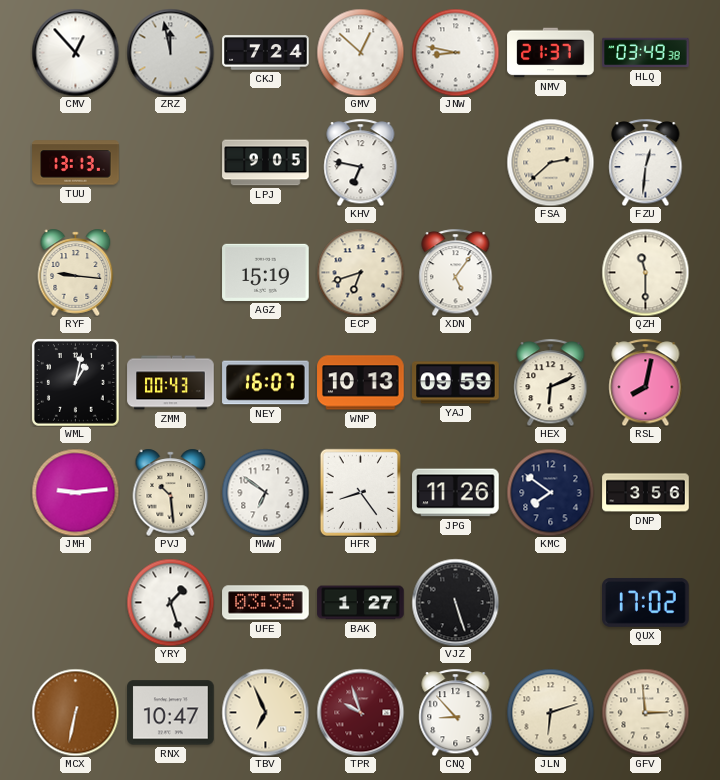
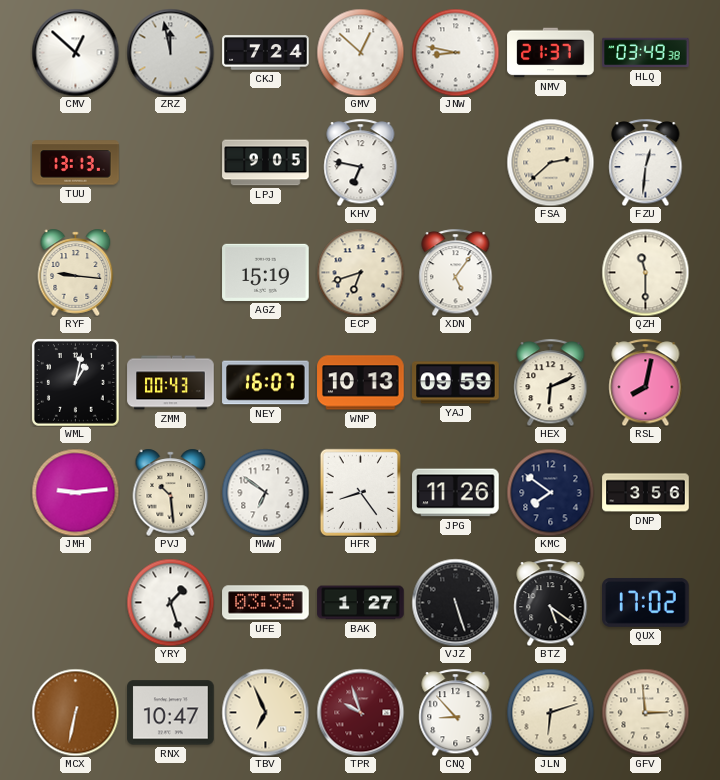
CMV: 12:53 -> 12:52 (75, 52)
BTZ: none -> 5:21 (551, 602)
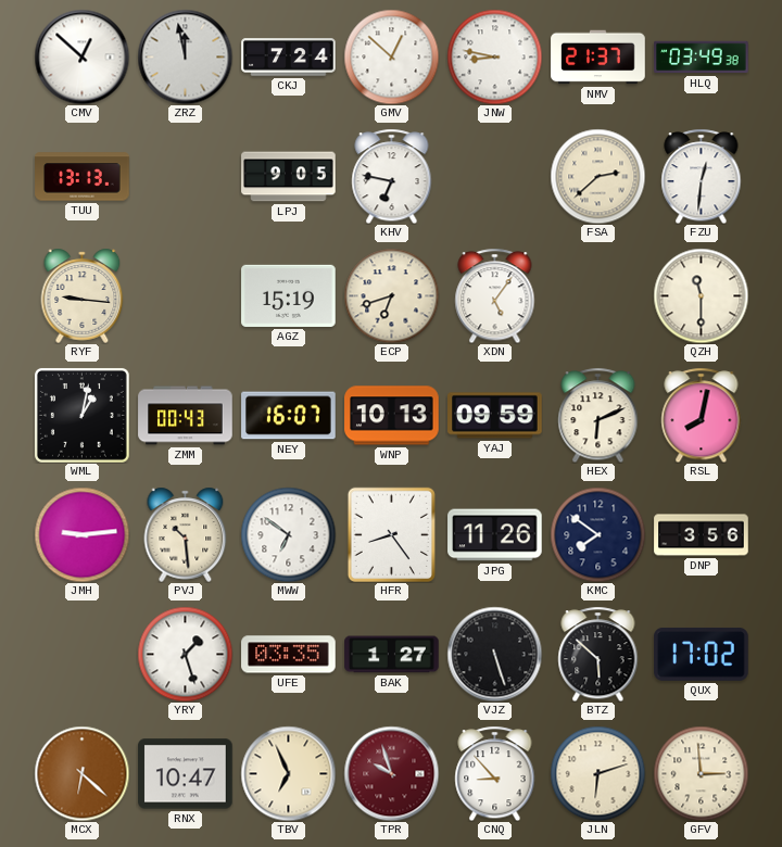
BTZ: 5:21 -> 5:52 (598, 654)
MCX: 6:32 -> 6:22 (81, 773)
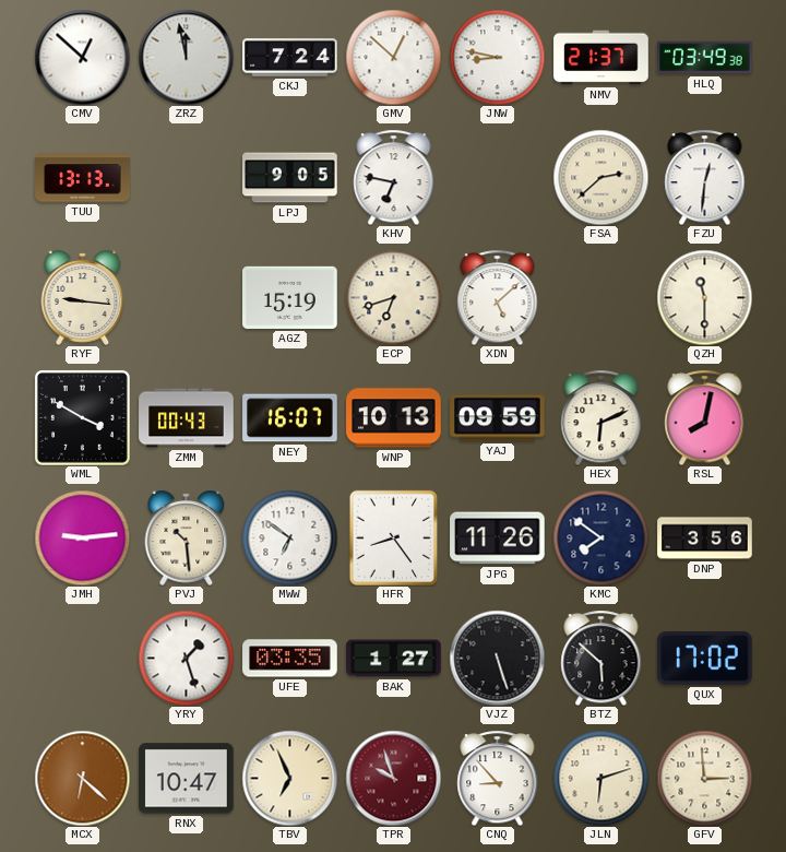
XDN: 5:06 -> 5:08 (498, 297)
WML: 1:02 -> 3:50 (82, 417)
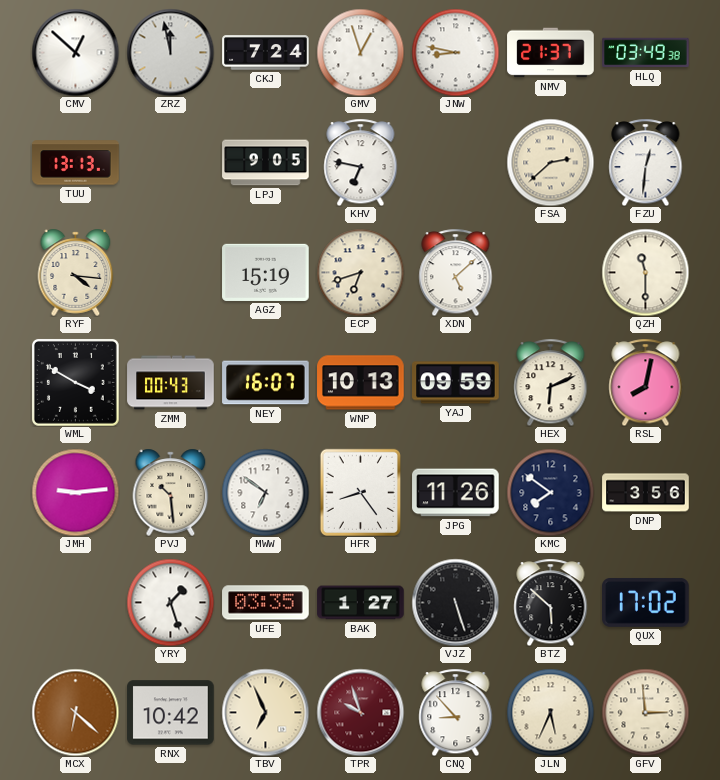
GMV: 12:52 -> 12:57 (360, 52)
RYF: 9:16 -> 4:16 (76, 272)
RNX: 10:47 -> 10:42 (171, 713)
JLN: 6:12 -> 5:34 (550, 712)
